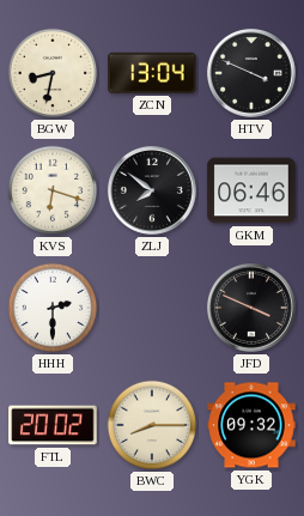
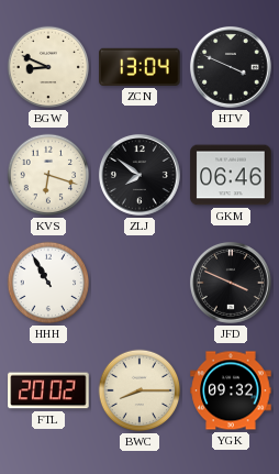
BGW: 8:32 -> 8:49 (48, 67)
HHH: 2:30 -> 10:55 (48, 283)
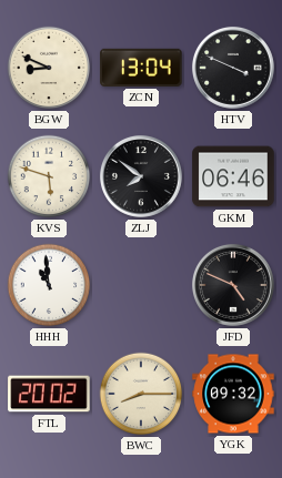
KVS: 6:18 -> 5:48 (49, 176)
HHH: 10:55 -> 10:59 (49, 285)
JFD: 3:49 -> 4:49 (233, 285)
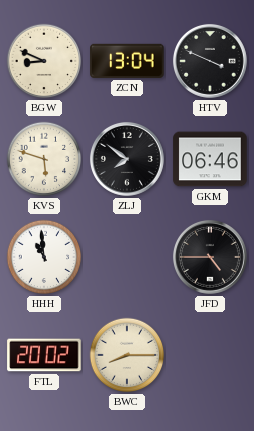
JFD: 4:49 -> 4:45 (210, 257)
YGK: 09:32 -> none (233, 394)
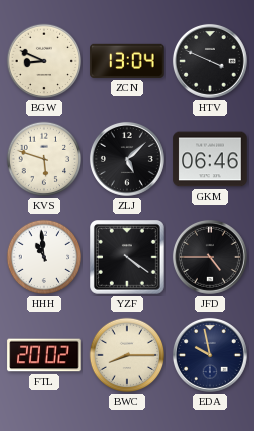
ZLJ: 7:51 -> 5:08 (127, 159)
YZF: none -> 4:21 (128, 258)
EDA: none -> 9:58 (210, 355)
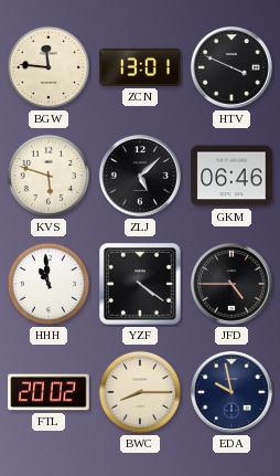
BGW: 8:49 -> 11:46 (49, 67)
ZCN: 13:04 -> 13:01 (140, 67)
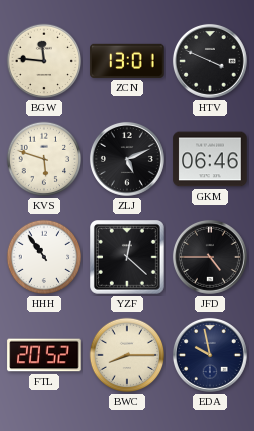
ZLJ: 5:08 -> 5:11 (127, 159)
HHH: 10:59 -> 10:54 (44, 257)
YZF: 4:21 -> 12:22 (128, 258)
FTL: 20:02 -> 20:52 (44, 355)
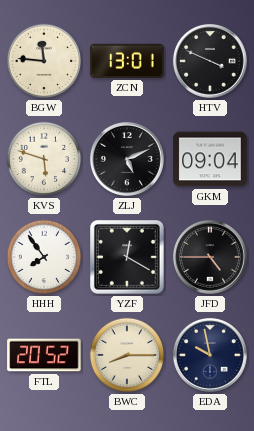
GKM: 06:46 -> 09:04 (210, 159)
HHH: 10:54 -> 7:54 (44, 257)
YZF: 12:22 -> 12:20 (128, 258)
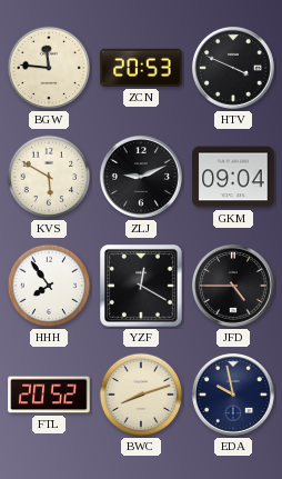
ZCN: 13:01 -> 20:53 (141, 68)
KVS: 5:48 -> 5:50 (49, 177)
ZLJ: 5:11 -> 9:11 (141, 177)
BWC: 8:15 -> 8:12 (141, 395)
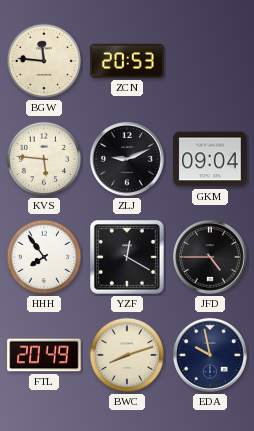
HTV: 3:49 -> none (233, 68)
KVS: 5:50 -> 5:46 (44, 159)
FTL: 20:52 -> 20:49 (44, 355)
